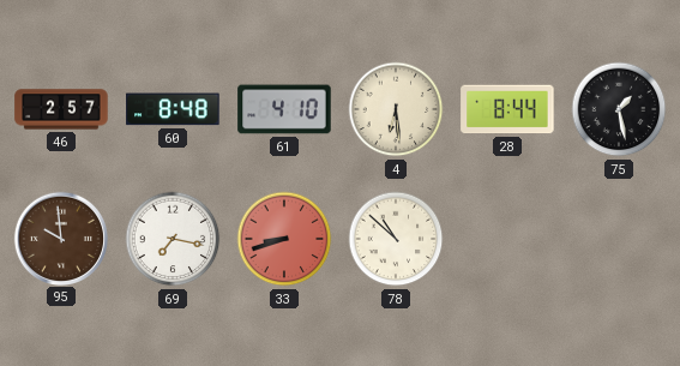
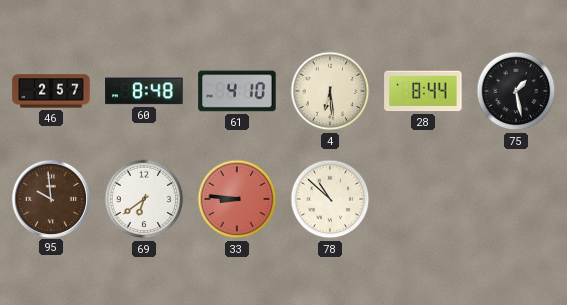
69: 7:17 -> 6:39 (144, 199)
33: 8:42 -> 8:46 (237, 199)
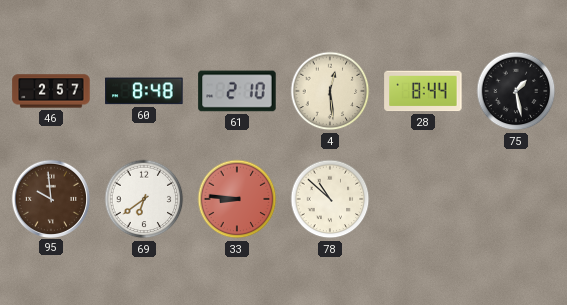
61: 4:10 -> 2:10 (237, 91)
4: 6:29 -> 12:29 (330, 91)
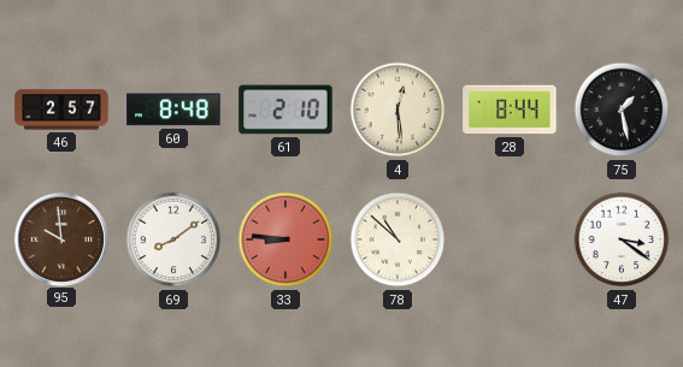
69: 6:39 -> 8:09 (173, 239)
47: none -> 3:21 (622, 239)
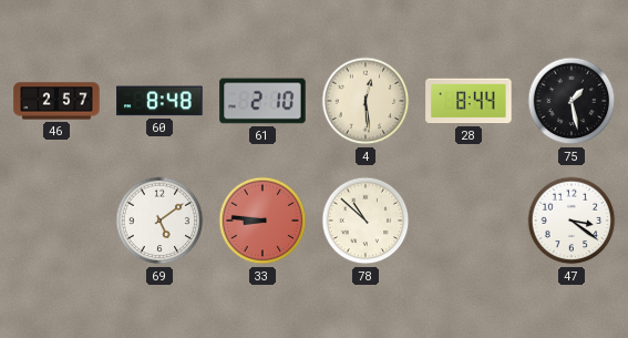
95: 9:59 -> none (60, 238)
69: 8:09 -> 5:09 (159, 221)
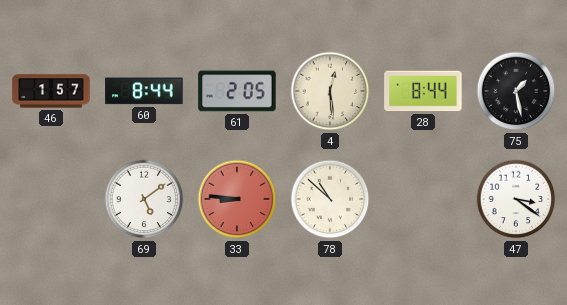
46: 2:57 -> 1:57 (51, 91)
60: 8:48 -> 8:44 (144, 91)
61: 2:10 -> 2:05 (237, 91)
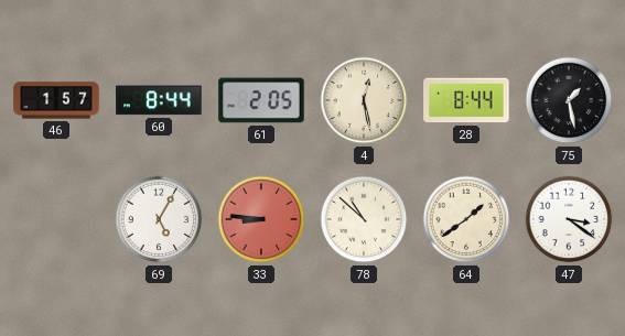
4: 12:29 -> 12:28 (364, 100)
69: 5:09 -> 5:05 (159, 219)
64: none -> 1:39 (466, 219)
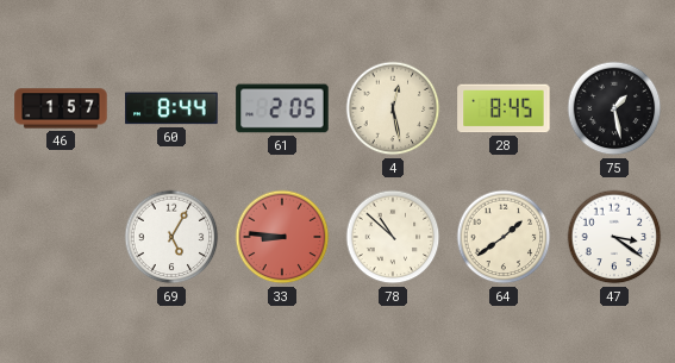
28: 8:44 -> 8:45 (504, 108)
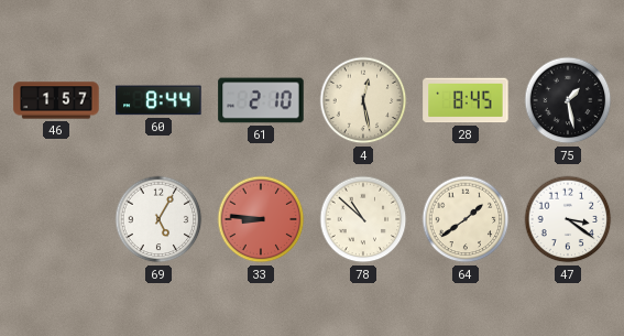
61: 2:05 -> 2:10 (261, 100)
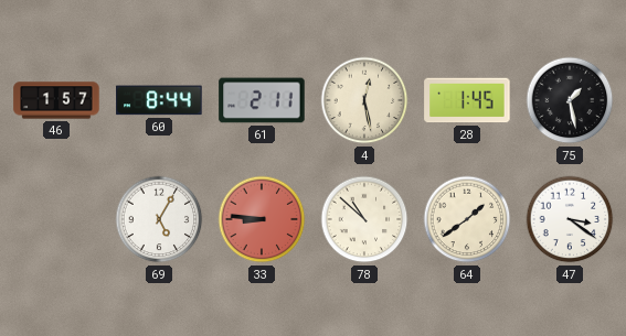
61: 2:10 -> 2:11 (262, 100)
28: 8:45 -> 1:45 (467, 100)
